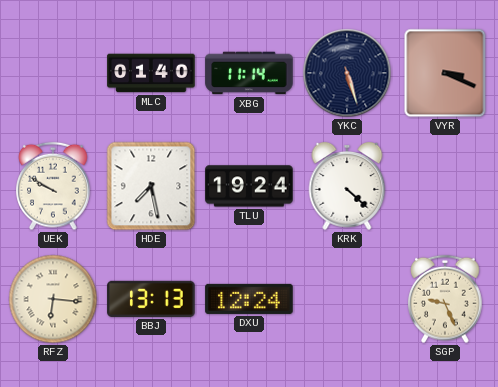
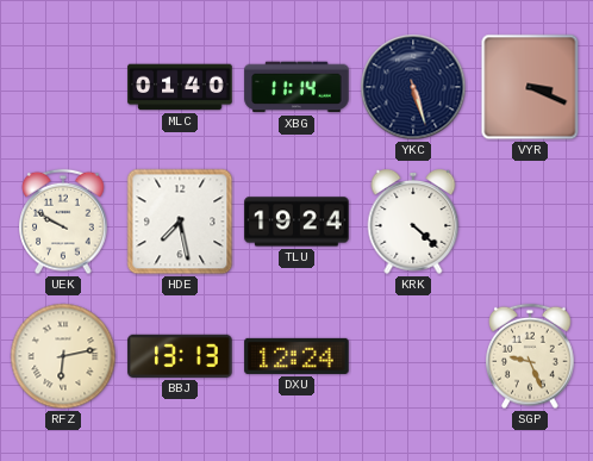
RFZ: 6:16 -> 6:13 (63, 356)
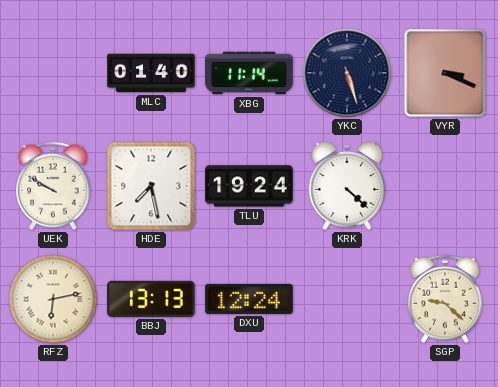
SGP: 9:26 -> 9:22 (445, 299)
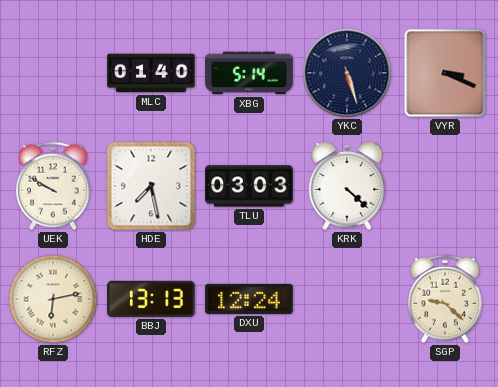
XBG: 11:14 -> 5:14 (249, 73)
TLU: 19:24 -> 03:03 (249, 186)
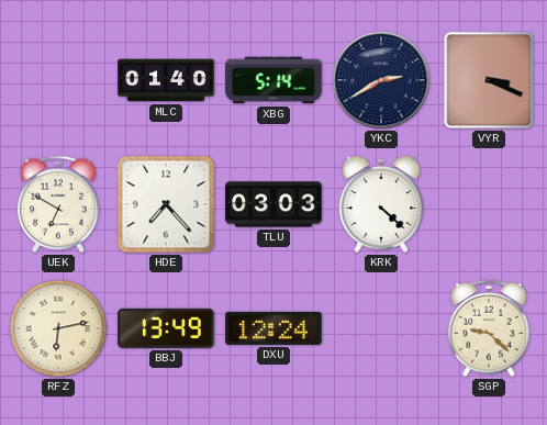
YKC: 5:27 -> 2:40 (381, 80)
UEK: 9:50 -> 6:50 (58, 204)
HDE: 7:28 -> 7:23 (166, 204)
BBJ: 13:13 -> 13:49 (166, 328)
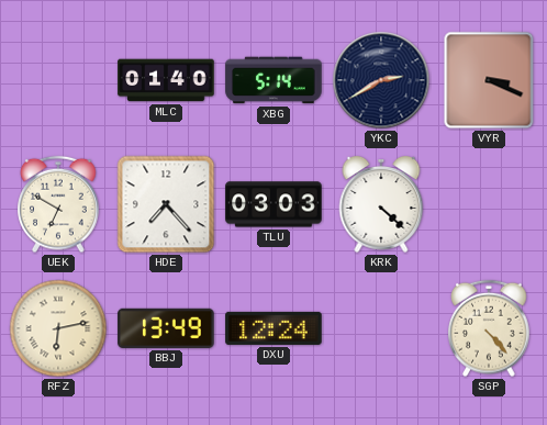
SGP: 9:22 -> 4:23 (489, 328)
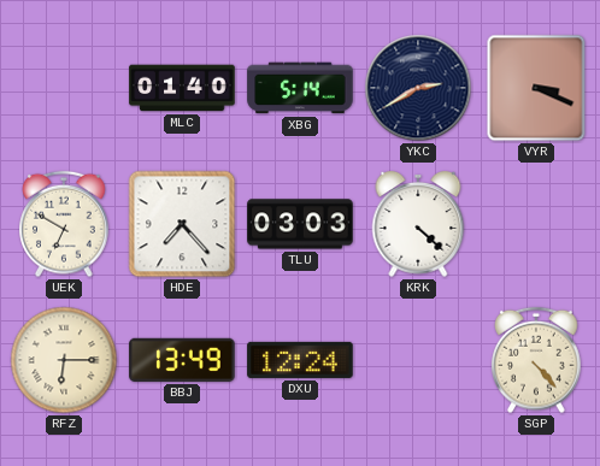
RFZ: 6:13 -> 6:15 (64, 360)
